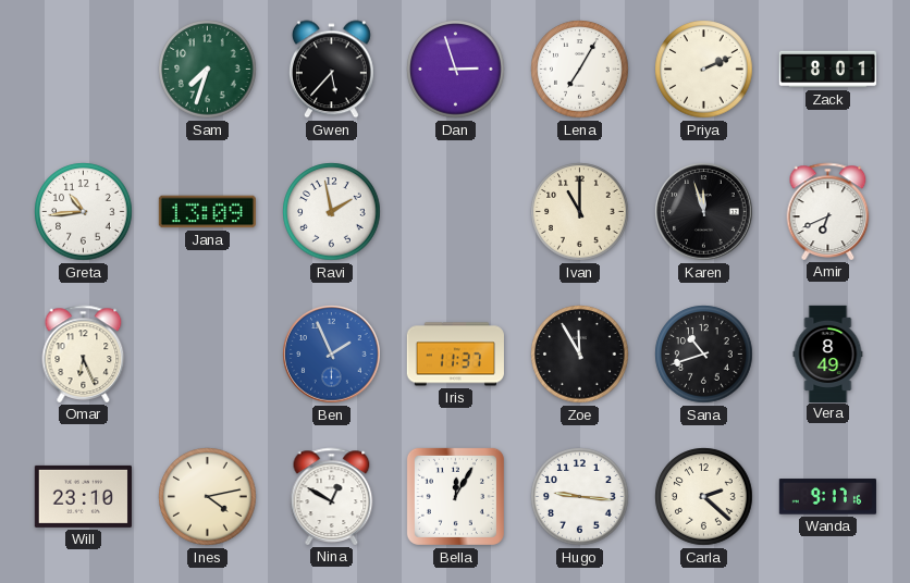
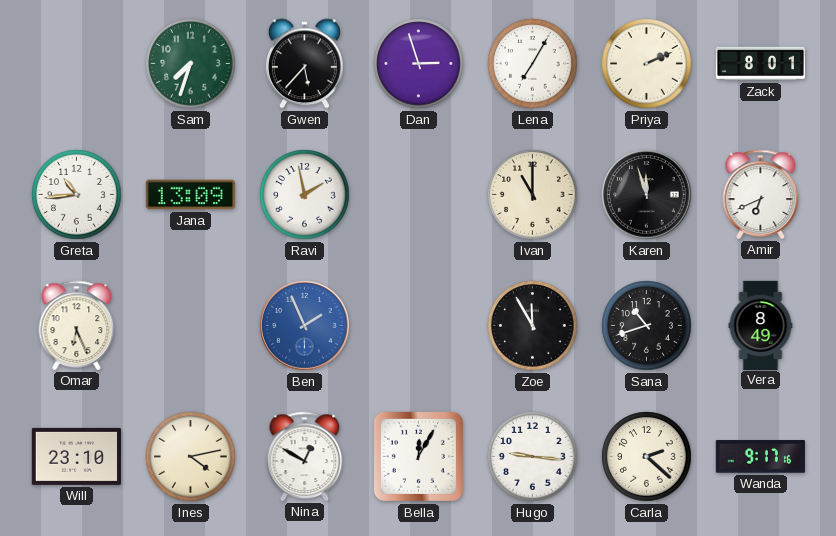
Iris: 11:37 -> none (455, 355)
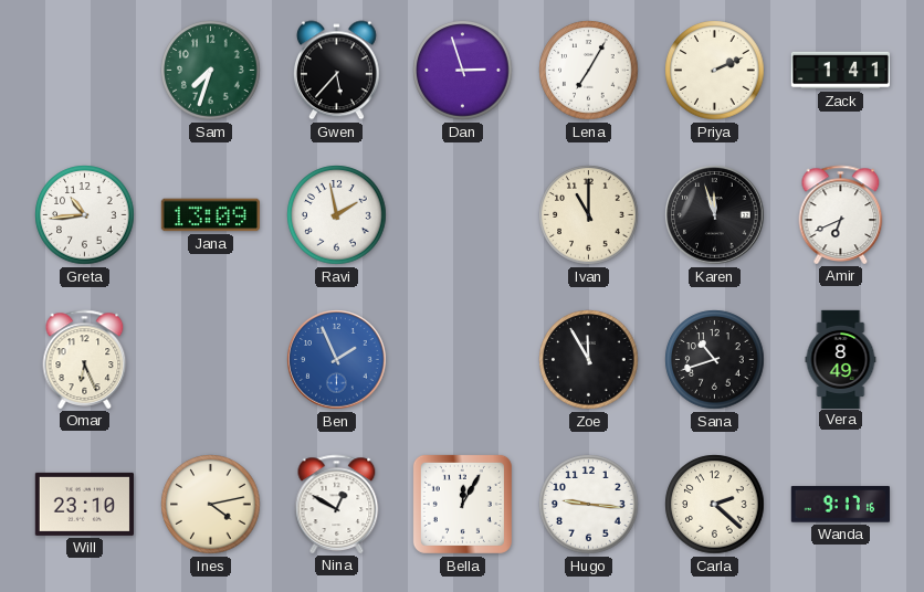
Zack: 8:01 -> 1:41 (840, 71)
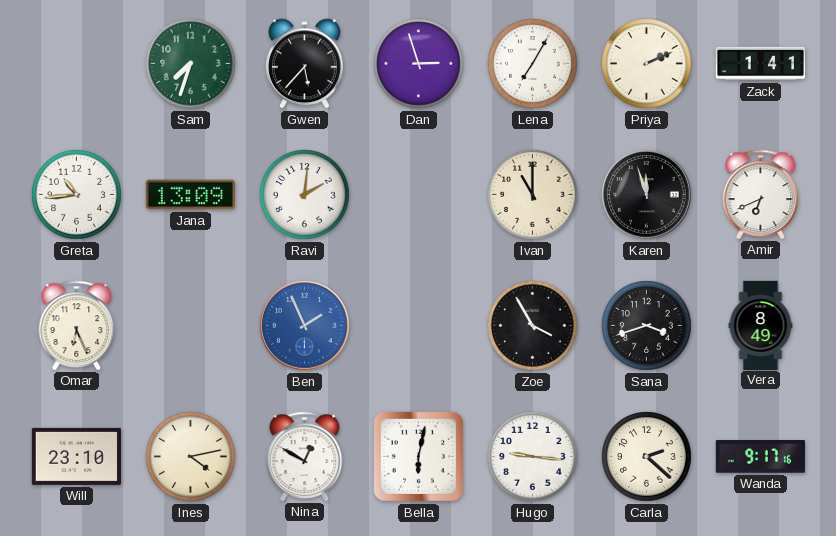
Ravi: 1:58 -> 2:01 (305, 195)
Zoe: 11:55 -> 3:55 (533, 326)
Sana: 10:42 -> 3:42 (647, 326)
Bella: 12:05 -> 6:02 (418, 456)
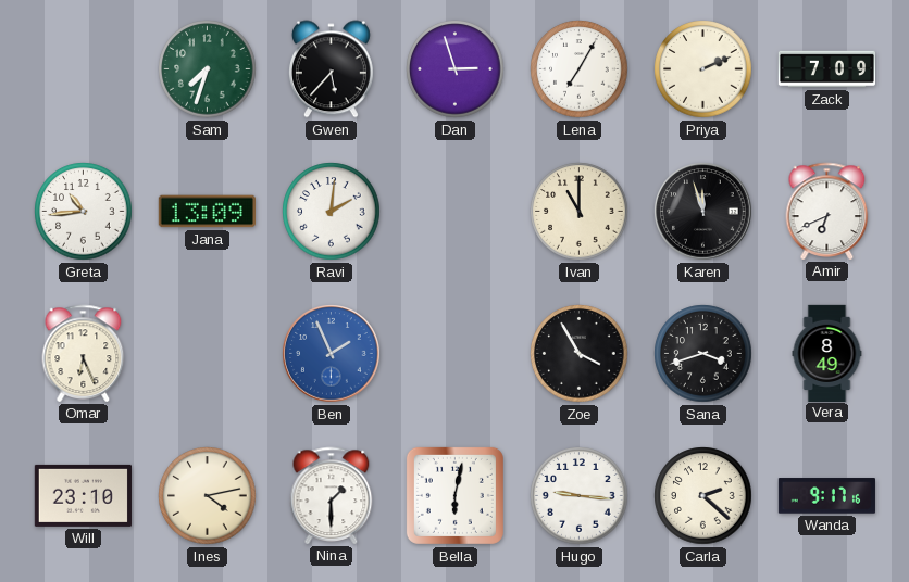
Zack: 1:41 -> 7:09 (826, 69)
Nina: 12:50 -> 1:30 (332, 495)
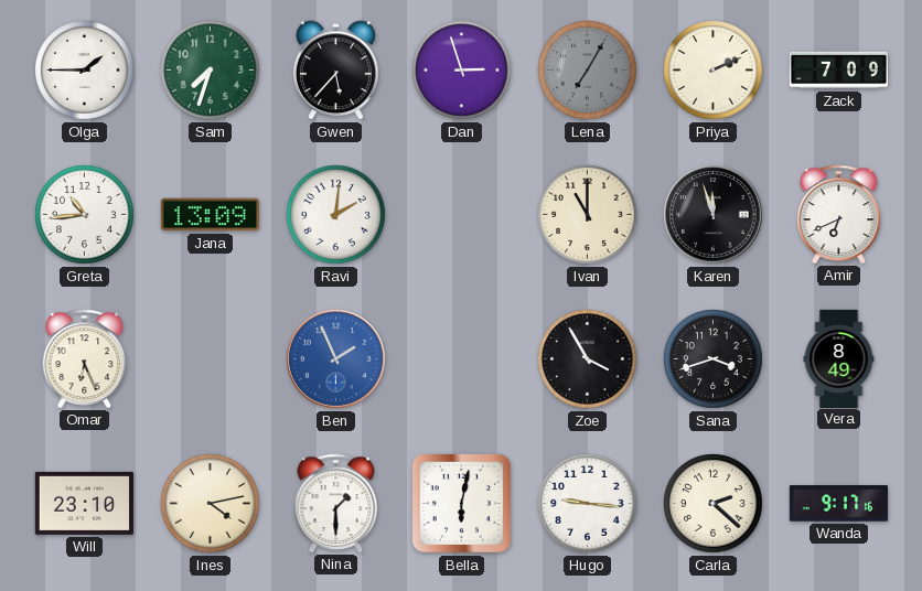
Olga: none -> 1:45 (85, 71)
Lena dial: white -> grey (588, 71)
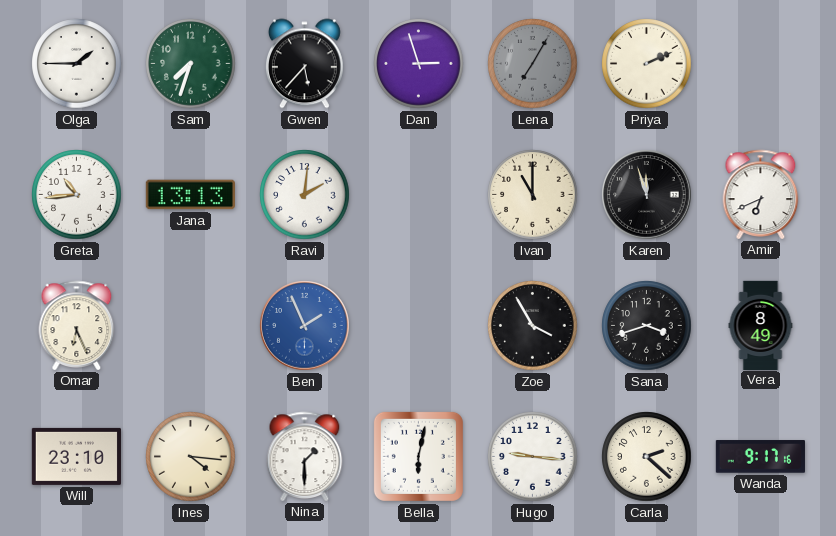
Zack: 7:09 -> none (838, 71)
Jana: 13:09 -> 13:13 (190, 195)
Ines: 4:13 -> 4:16 (191, 457)
